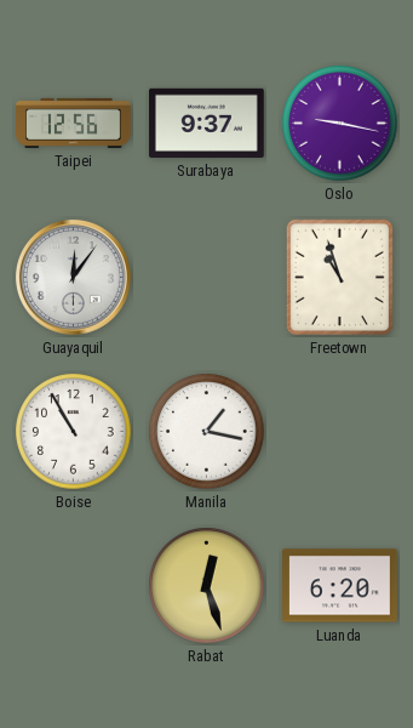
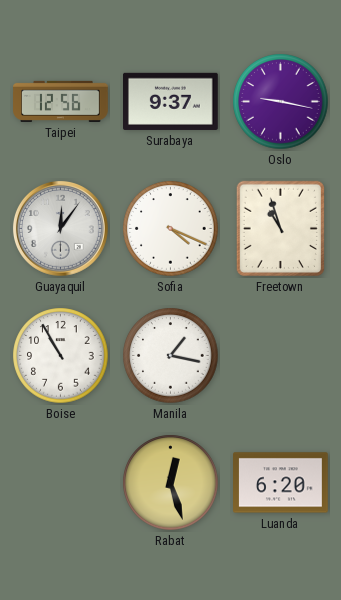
Sofia: none -> 4:19 (171, 229)
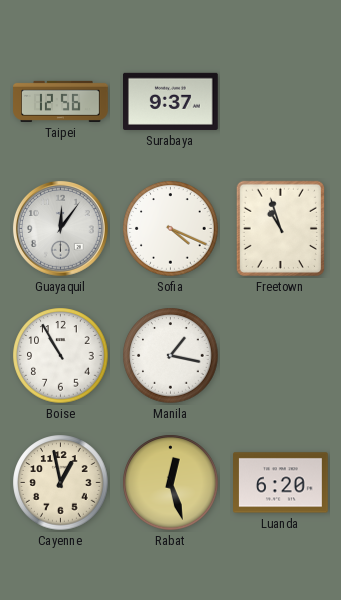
Oslo: 9:17 -> none (281, 102)
Cayenne: none -> 12:58 (61, 483)
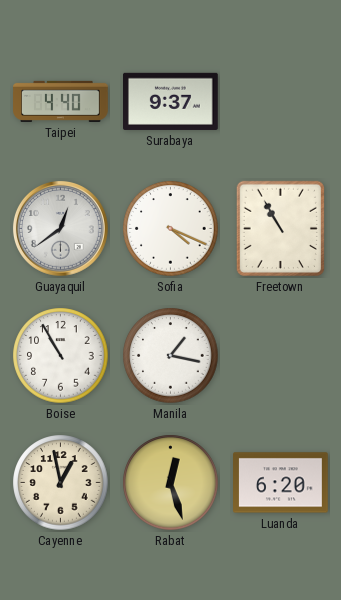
Taipei: 12:56 -> 4:40 (61, 101)
Guayaquil: 12:06 -> 12:39 (60, 228)
Freetown: 10:57 -> 10:55 (280, 228)
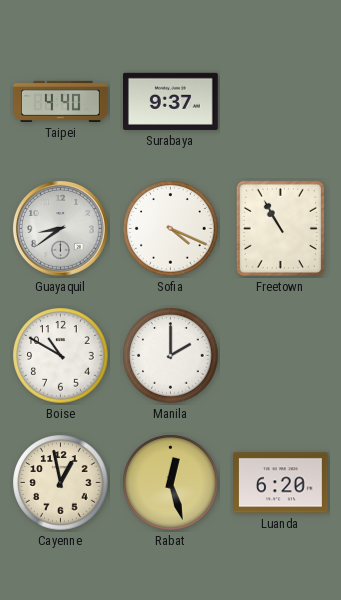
Guayaquil: 12:39 -> 8:39 (60, 228)
Boise: 10:55 -> 10:50 (61, 356)
Manila: 1:17 -> 2:00 (171, 356)
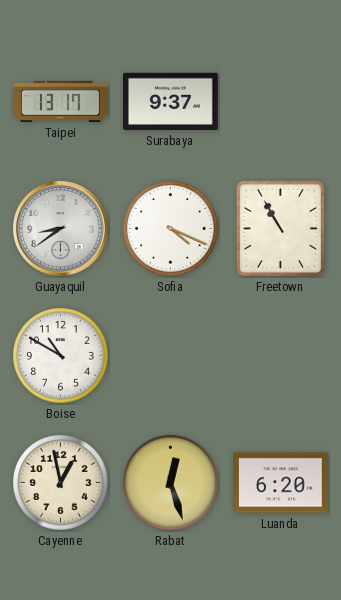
Taipei: 4:40 -> 13:17 (61, 101)
Manila: 2:00 -> none (171, 356)
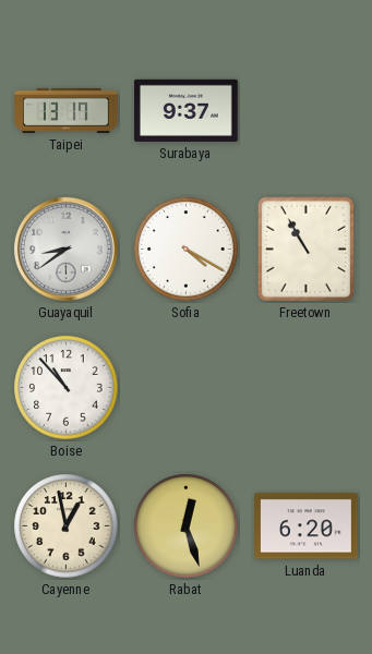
Sofia: 4:19 -> 4:20 (187, 250)
Boise: 10:50 -> 10:53 (67, 388)
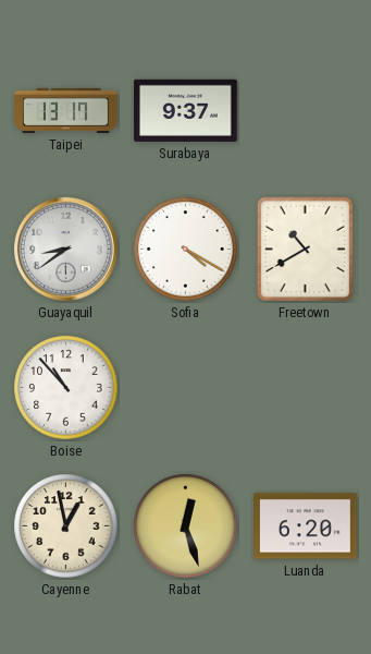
Freetown: 10:55 -> 10:40 (305, 249)
